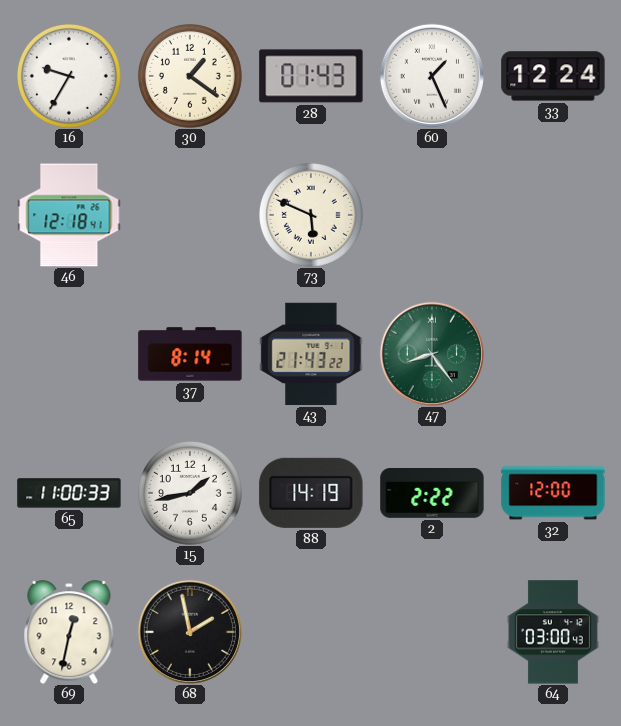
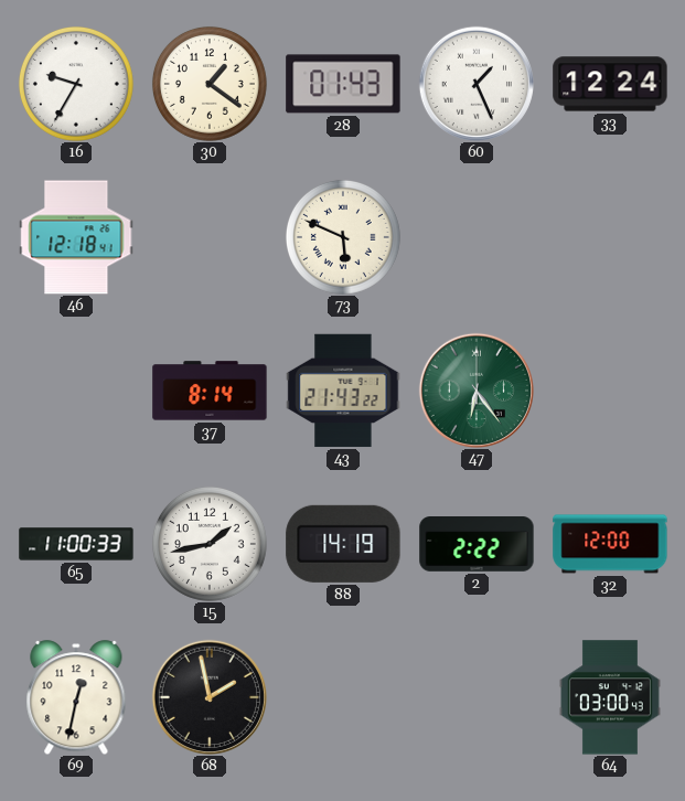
47: 8:24 -> 6:24 (477, 391)
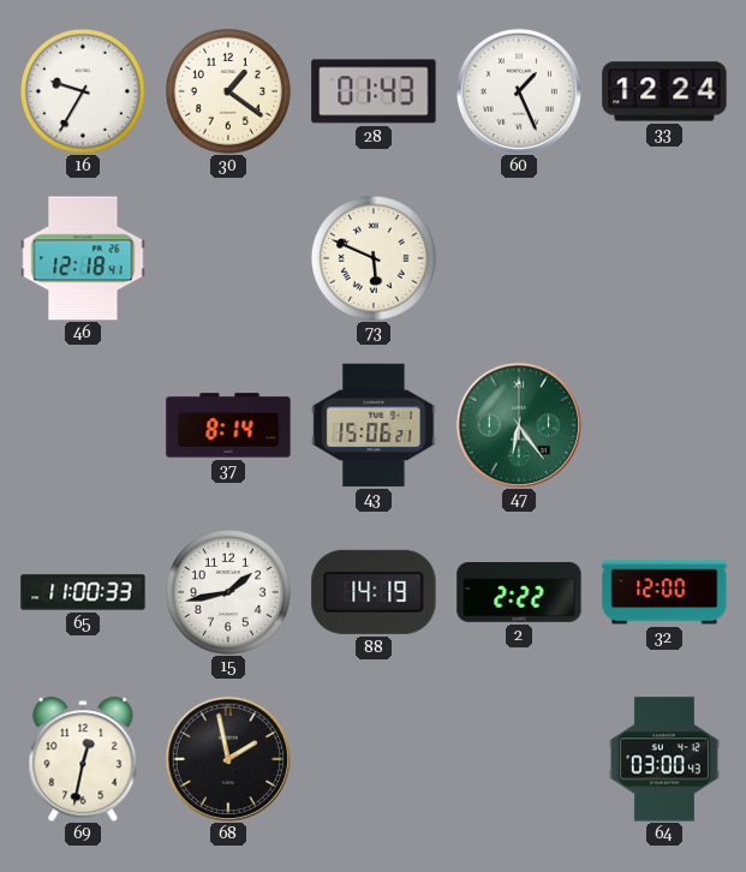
43: 21:43 -> 15:06 (374, 425)
